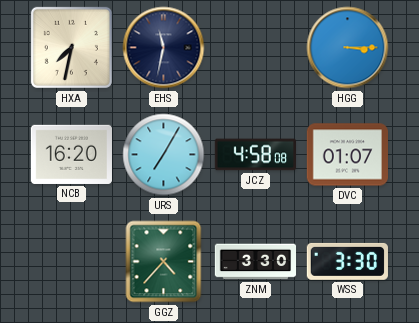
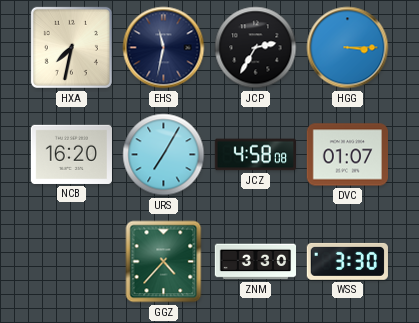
JCP: none -> 2:35 (256, 48)
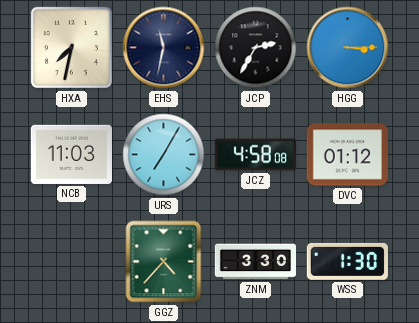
NCB: 16:20 -> 11:03 (71, 154)
DVC: 01:07 -> 01:12 (347, 155)
WSS: 3:30 -> 1:30 (347, 261)
